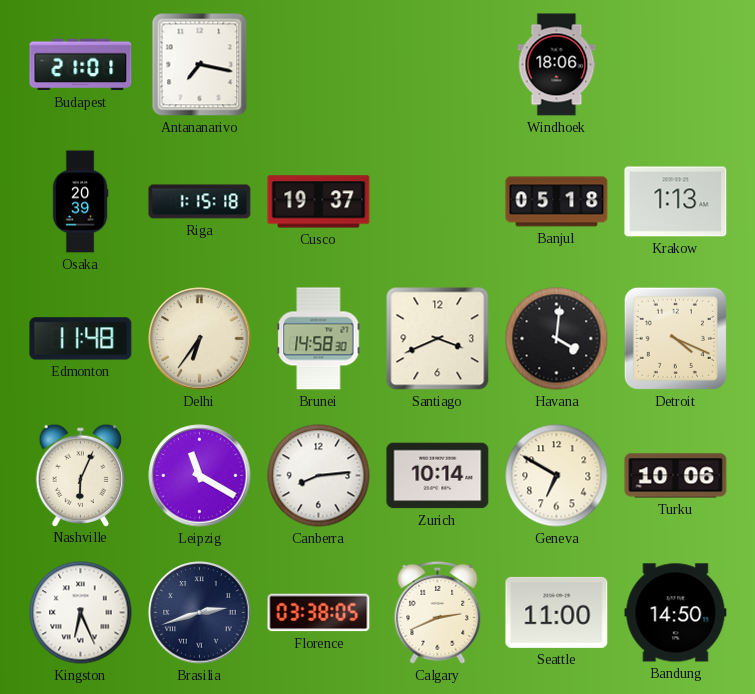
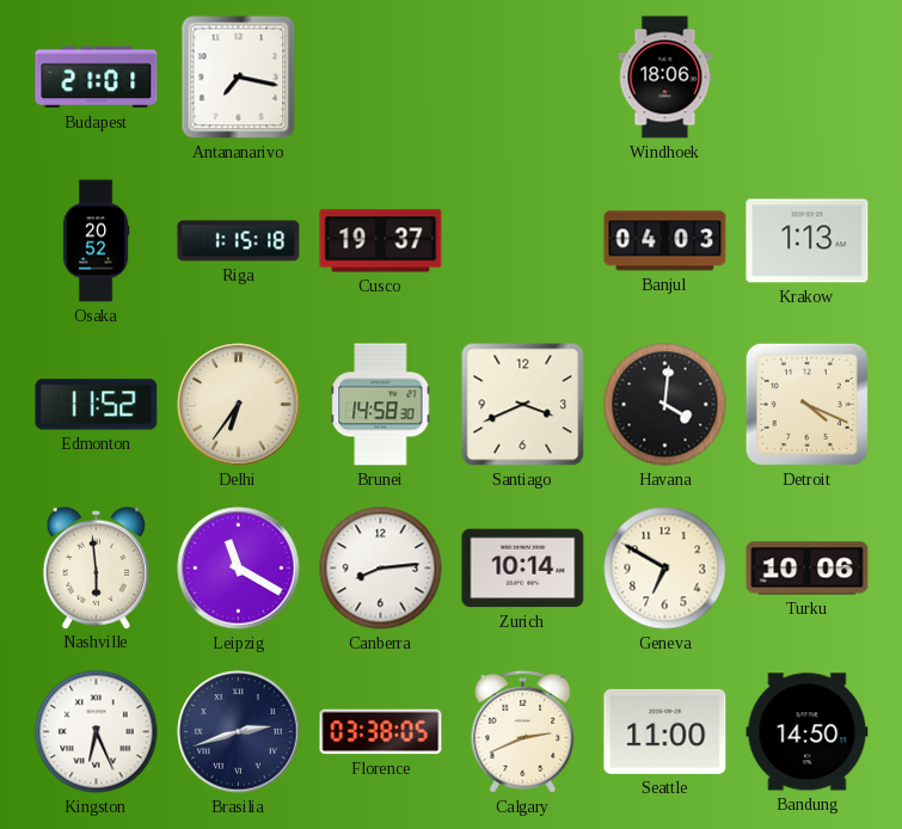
Osaka: 20:39 -> 20:52 (96, 241)
Banjul: 05:18 -> 04:03 (665, 241)
Edmonton: 11:48 -> 11:52 (97, 405)
Nashville: 6:04 -> 5:59 (96, 567)
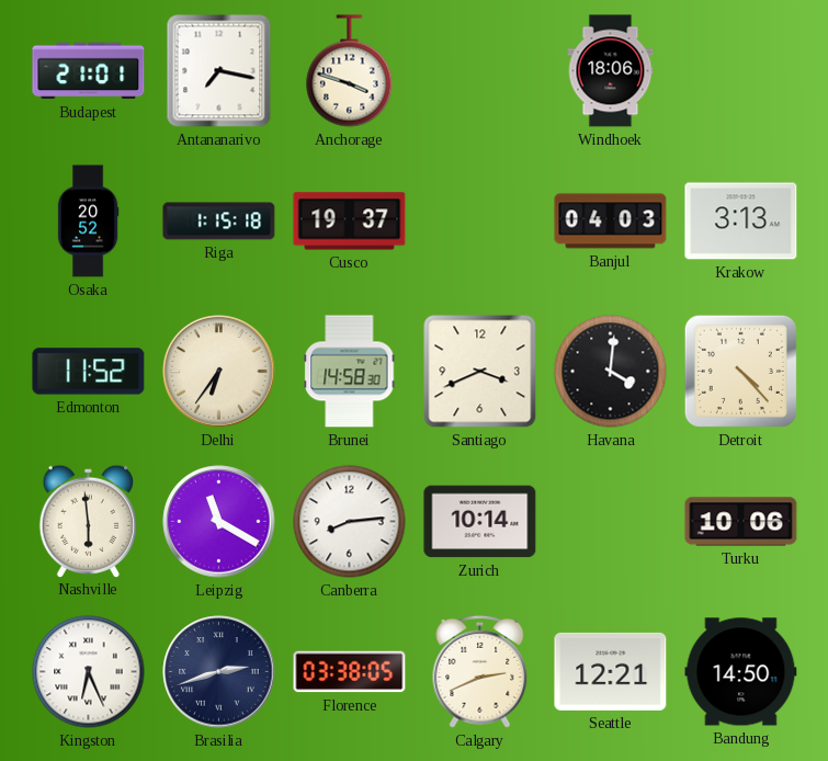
Anchorage: none -> 3:48 (350, 71)
Krakow: 1:13 -> 3:13 (741, 222)
Detroit: 4:19 -> 4:23 (740, 371)
Geneva: 6:50 -> none (665, 569)
Seattle: 11:00 -> 12:21 (611, 671)
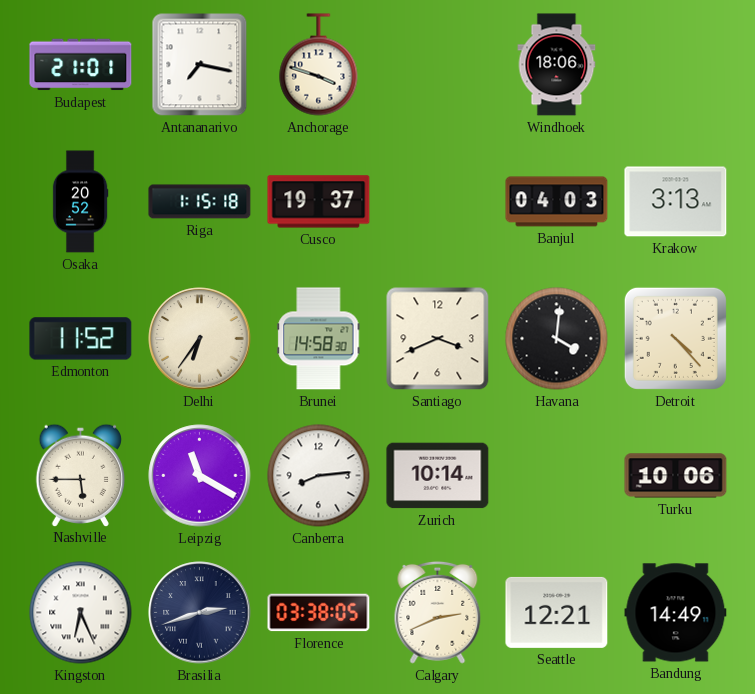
Nashville: 5:59 -> 5:45 (80, 475)
Bandung: 14:50 -> 14:49 (676, 613)
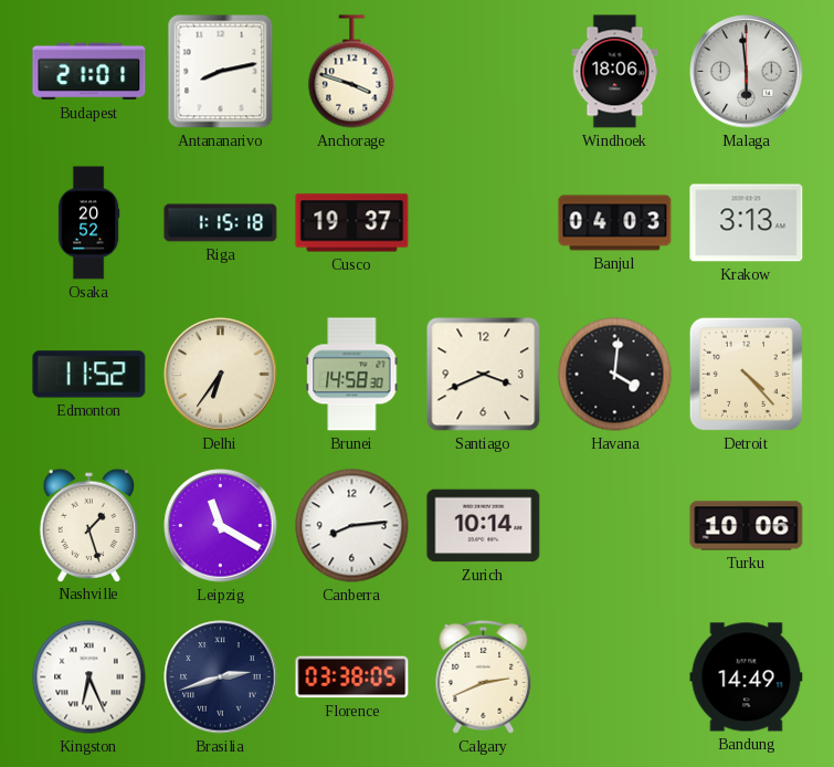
Antananarivo: 7:17 -> 8:13 (221, 72)
Malaga: none -> 5:59 (747, 72)
Nashville: 5:45 -> 1:27 (88, 525)
Seattle: 12:21 -> none (557, 612)
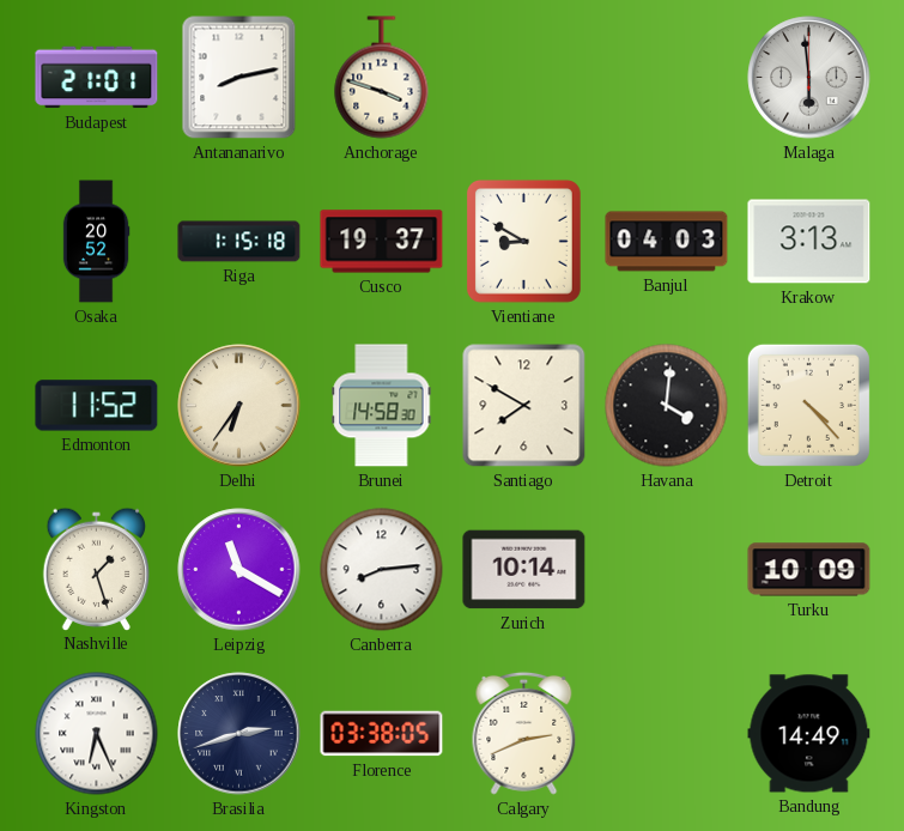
Windhoek: 18:06 -> none (615, 72)
Vientiane: none -> 8:50 (523, 241)
Santiago: 3:41 -> 7:50 (524, 406)
Turku: 10:06 -> 10:09 (809, 570)
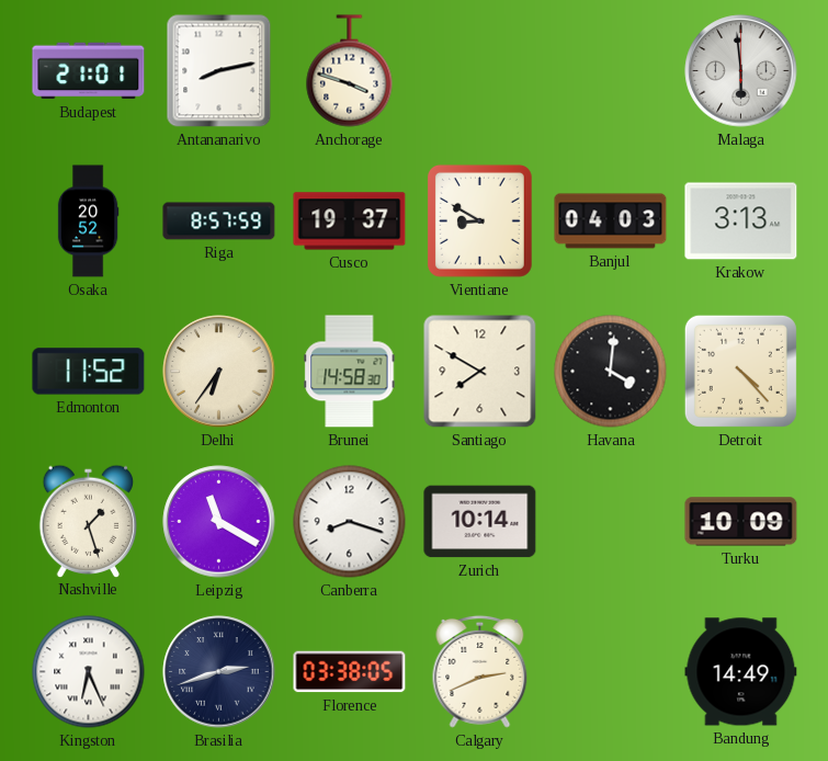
Riga: 1:15 -> 8:57 (219, 222)
Canberra: 8:14 -> 8:18 (350, 522)
